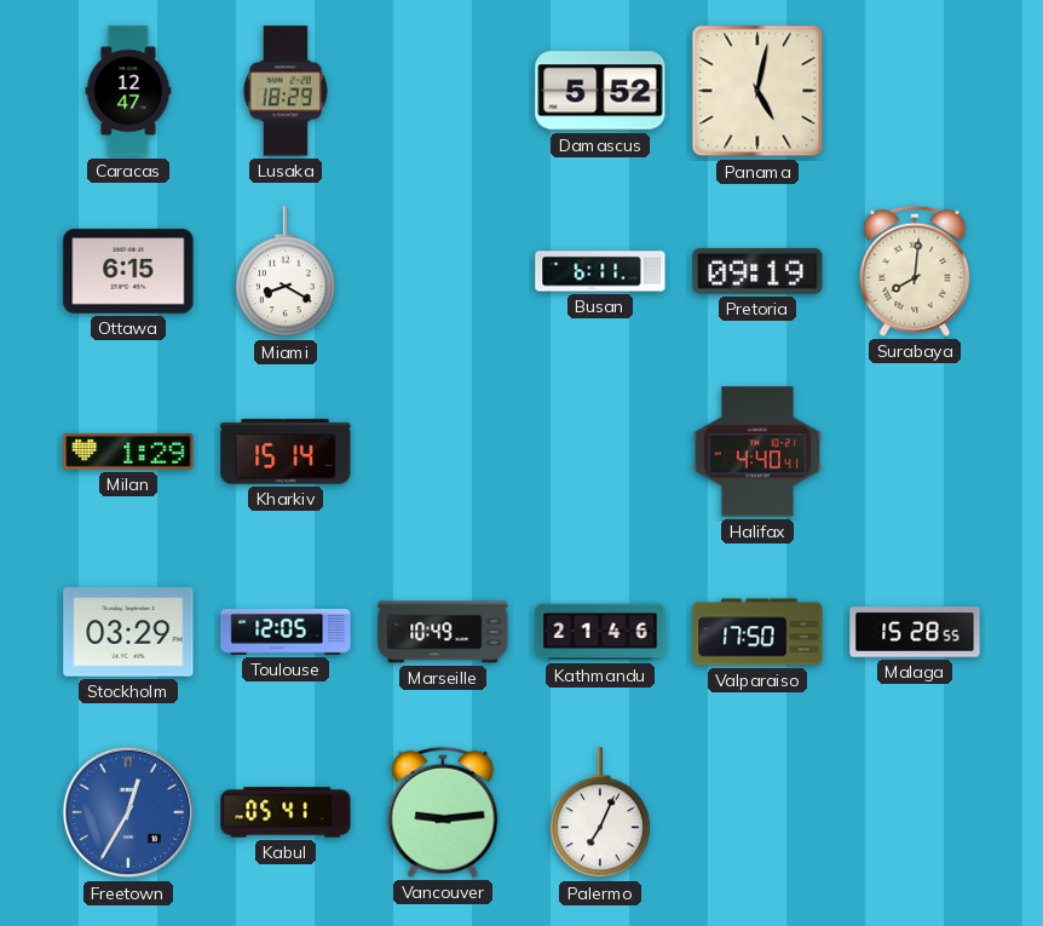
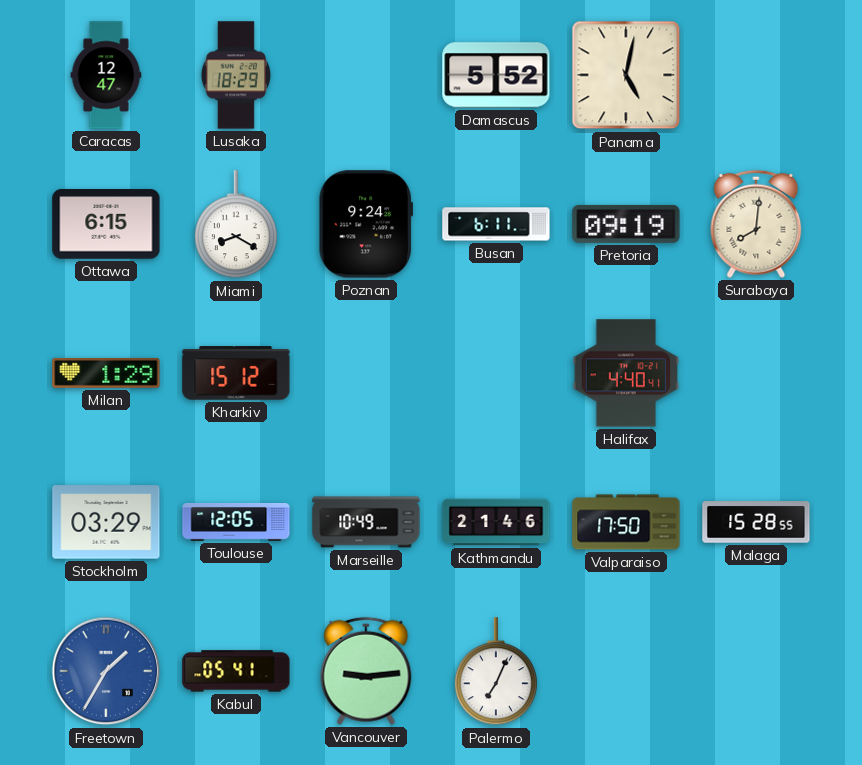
Poznan: none -> 9:24 (365, 224)
Kharkiv: 15:14 -> 15:12 (236, 373)
Freetown: 12:35 -> 1:35 (106, 671)
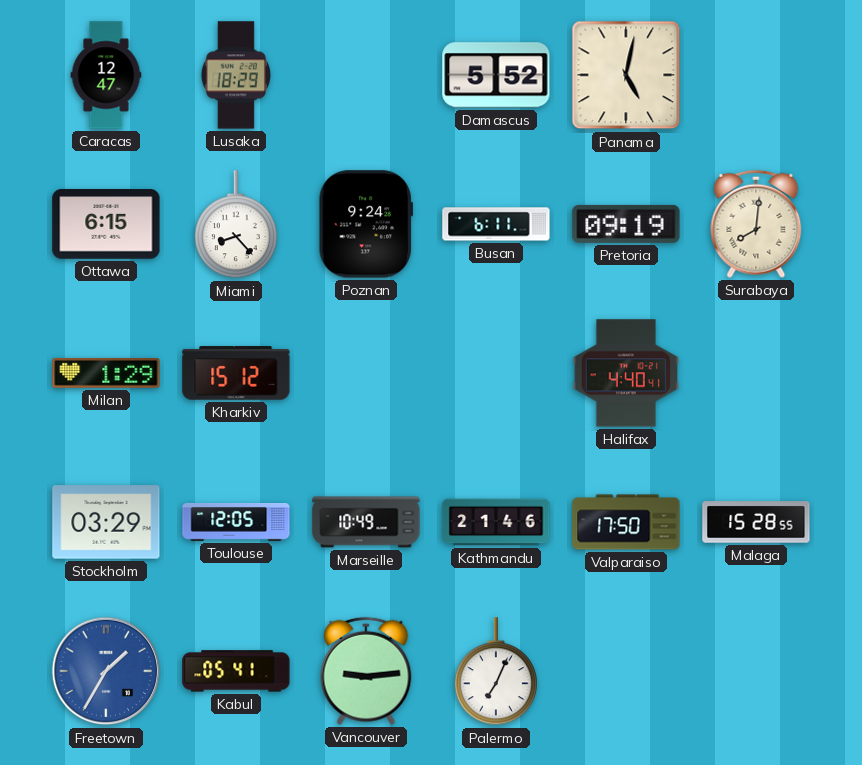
Miami: 8:20 -> 8:23 (236, 225)
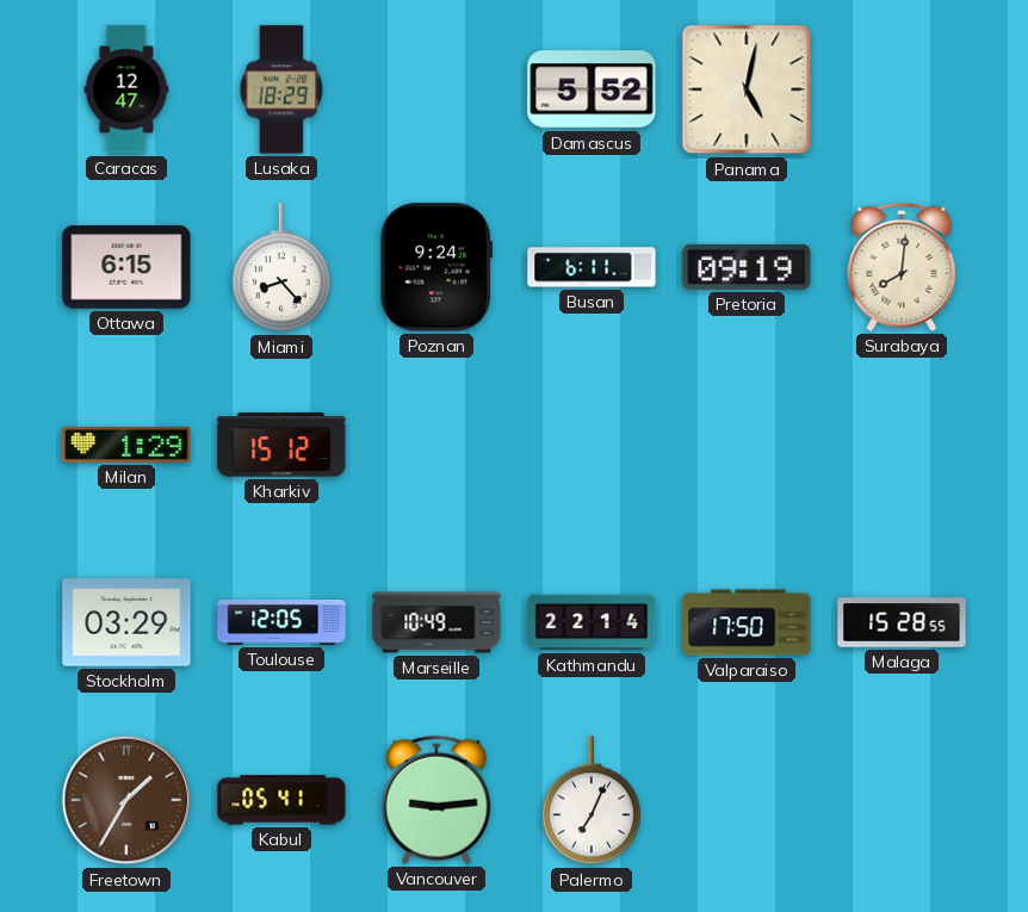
Halifax: 4:40 -> none (626, 373)
Kathmandu: 21:46 -> 22:14 (592, 622)
Freetown dial: blue -> brown (126, 800)
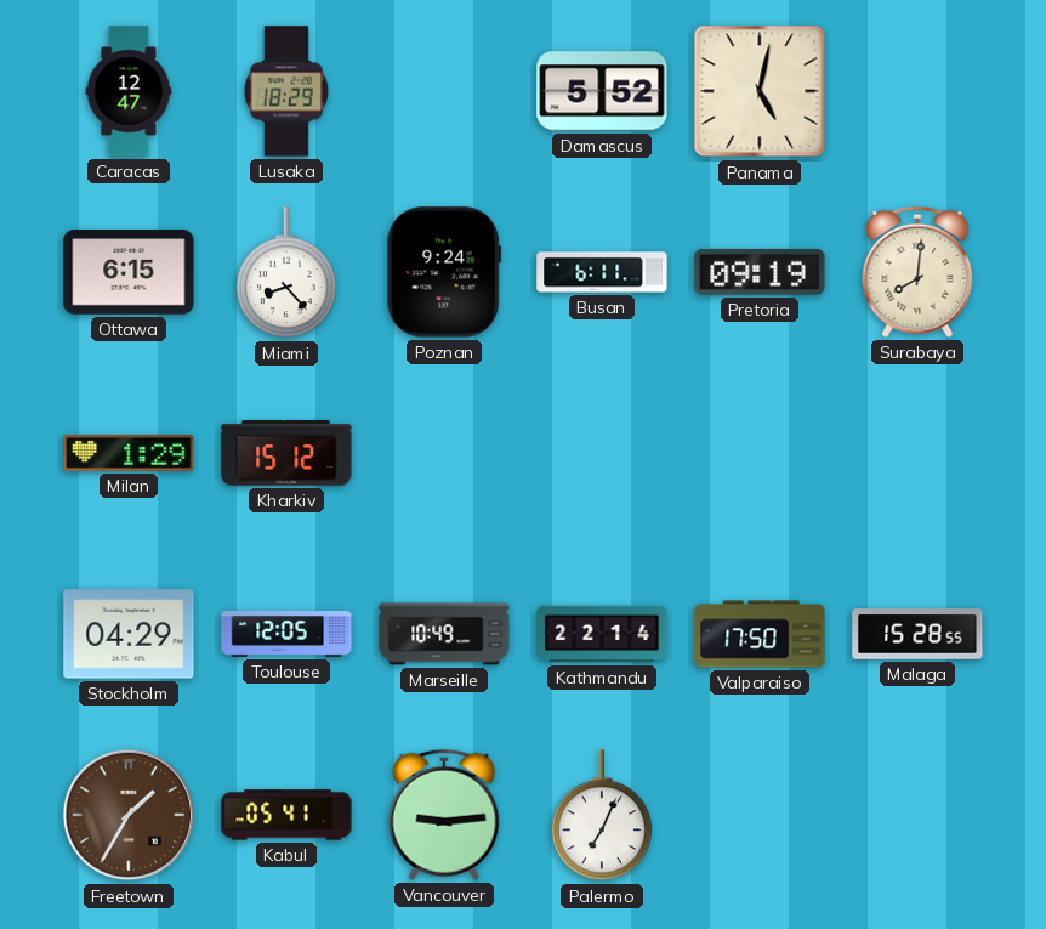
Stockholm: 03:29 -> 04:29 (129, 634)
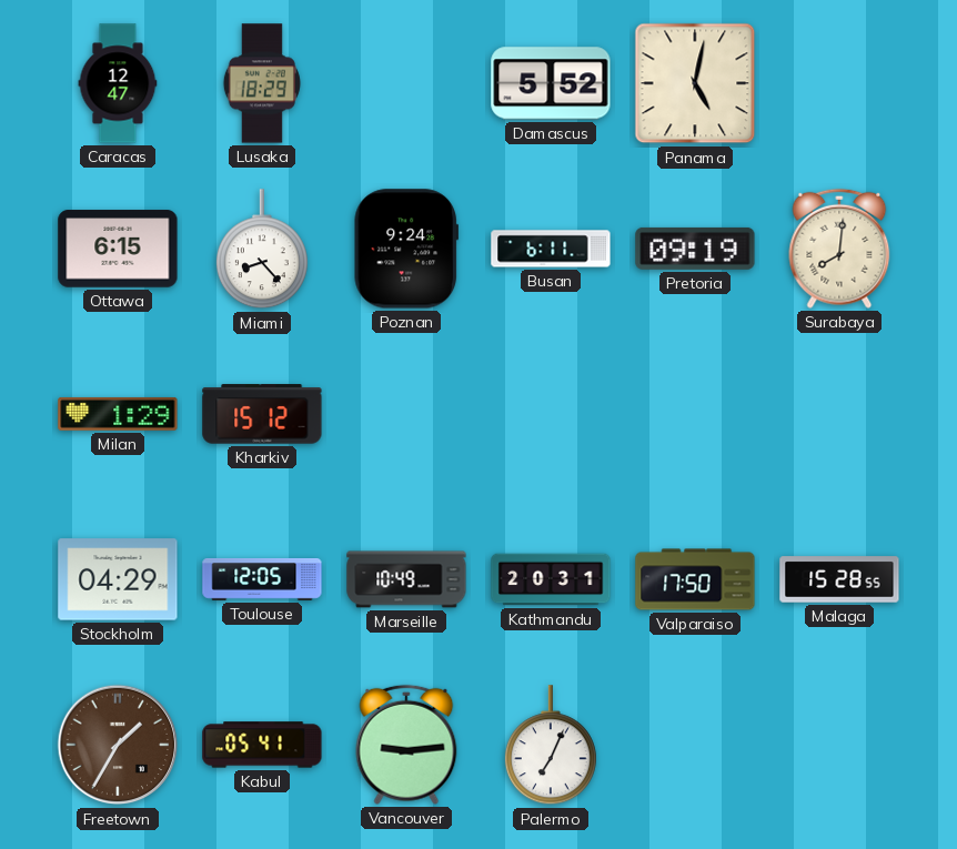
Kathmandu: 22:14 -> 20:31 (551, 579)
